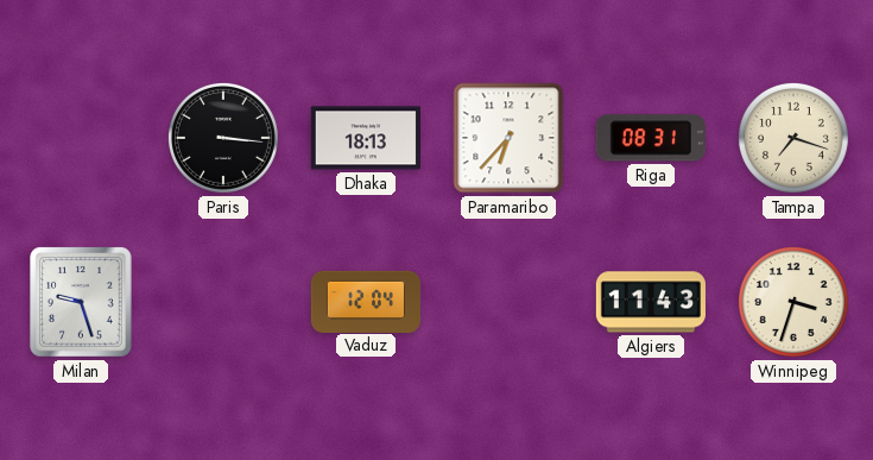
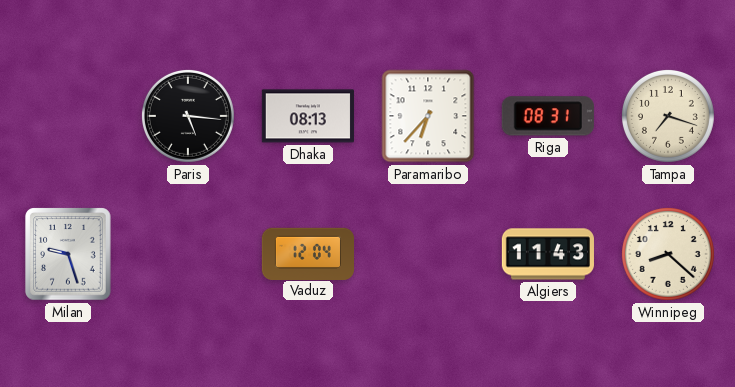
Paris: 3:16 -> 5:16 (188, 116)
Dhaka: 18:13 -> 08:13 (308, 116)
Winnipeg: 3:33 -> 8:22 (668, 254)
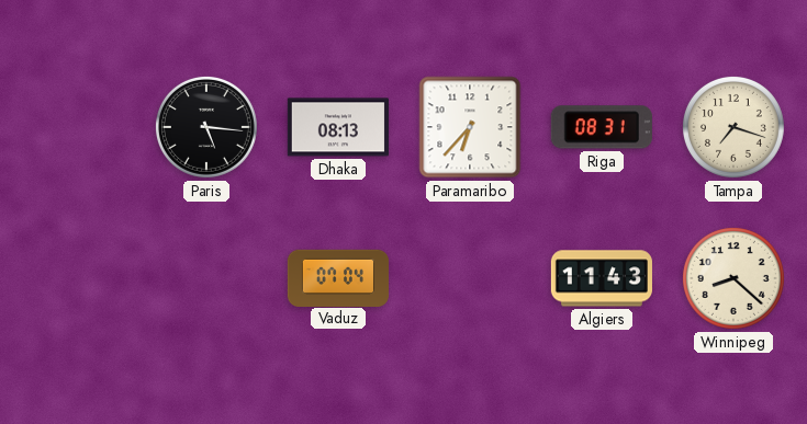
Milan: 9:27 -> none (68, 254)
Vaduz: 12:04 -> 07:04 (337, 277)
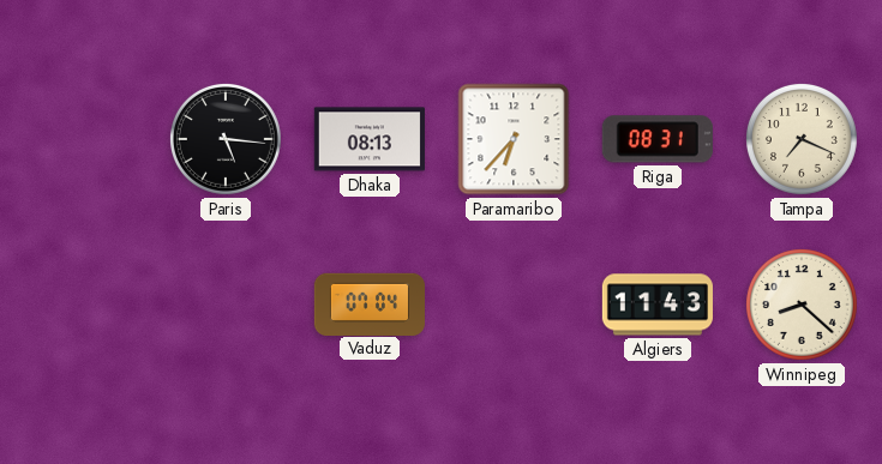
Tampa: 7:18 -> 7:19 (802, 139)
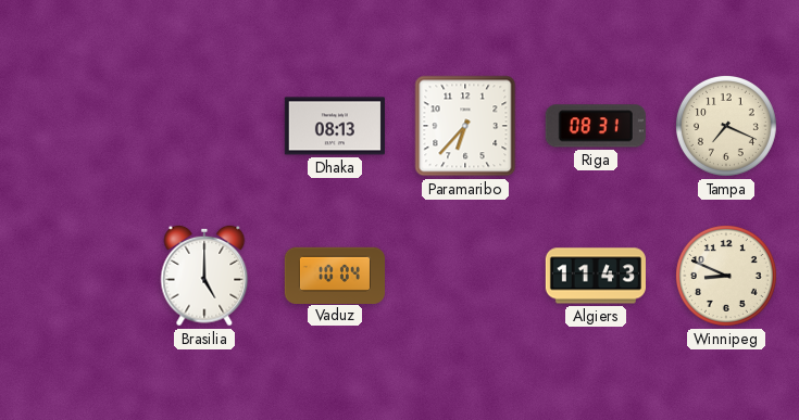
Paris: 5:16 -> none (226, 139)
Brasilia: none -> 5:00 (204, 276)
Vaduz: 07:04 -> 10:04 (334, 275)
Winnipeg: 8:22 -> 8:49 (726, 276)
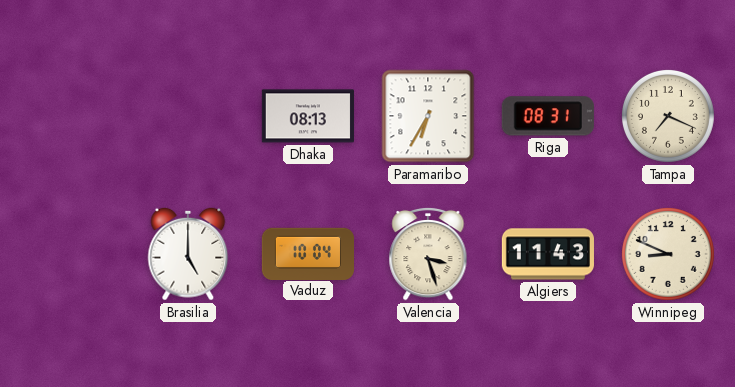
Paramaribo: 6:37 -> 6:35 (428, 116)
Valencia: none -> 3:27 (428, 254)
